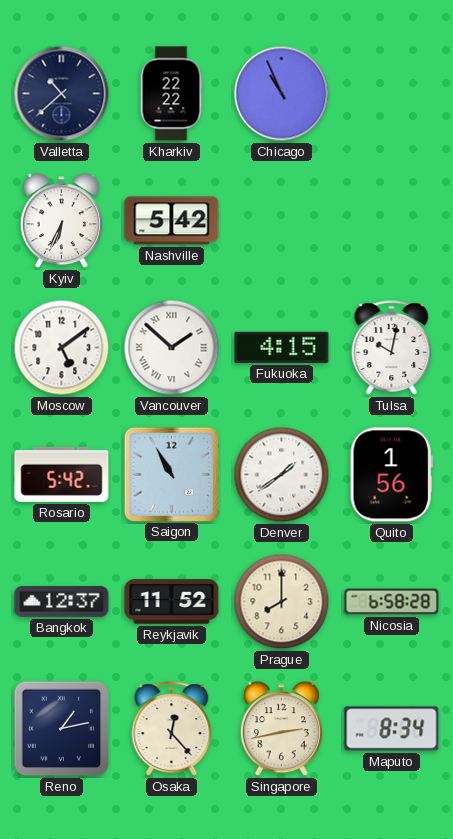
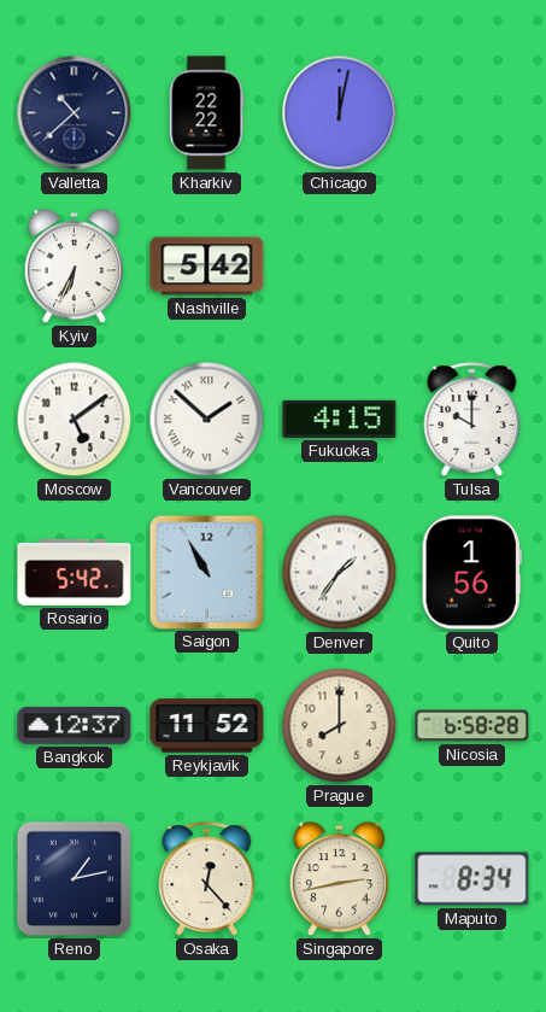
Chicago: 10:56 -> 12:02 (340, 113)
Tulsa: 10:02 -> 10:00 (472, 420)
Denver: 1:39 -> 1:36 (340, 573)
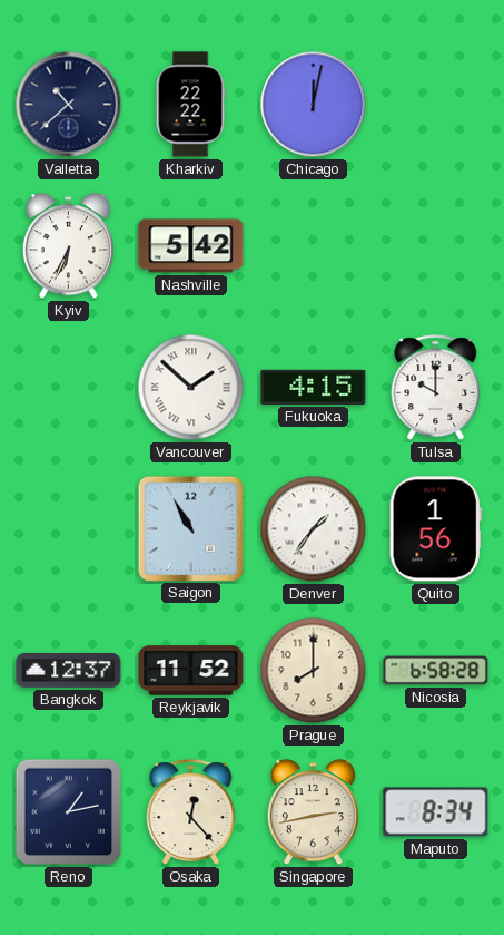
Moscow: 5:09 -> none (75, 420)
Rosario: 5:42 -> none (75, 572)
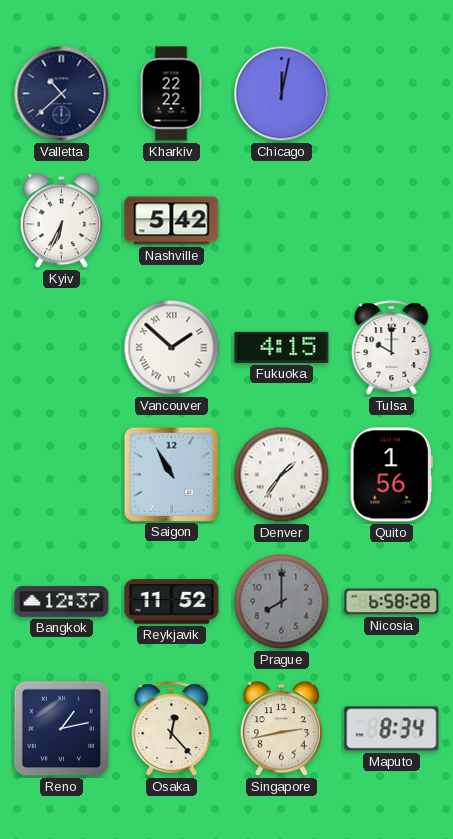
Prague dial: cream -> grey (282, 602)
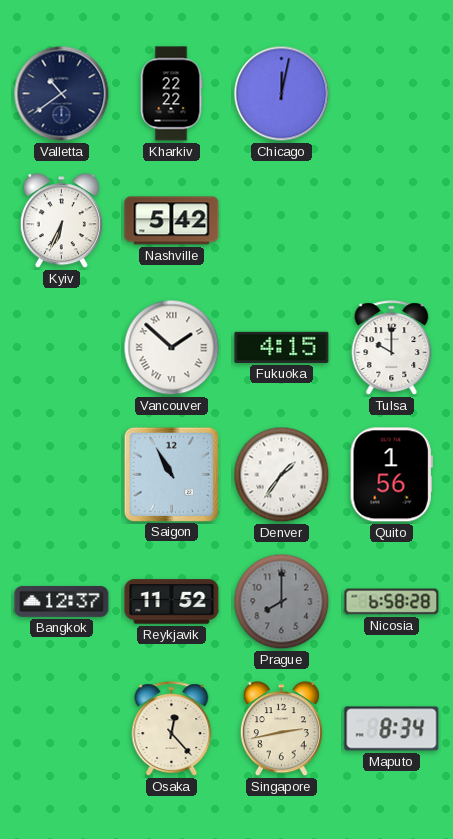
Valletta: 10:38 -> 10:39 (62, 94)
Reno: 1:13 -> none (62, 729)
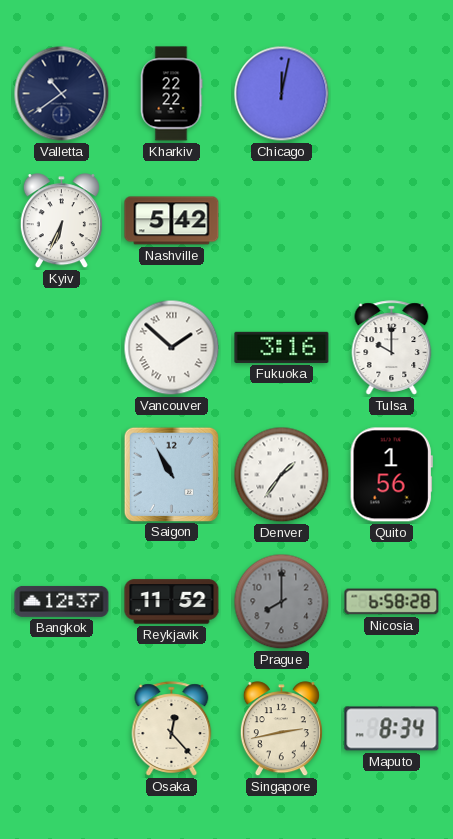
Fukuoka: 4:15 -> 3:16 (282, 347)
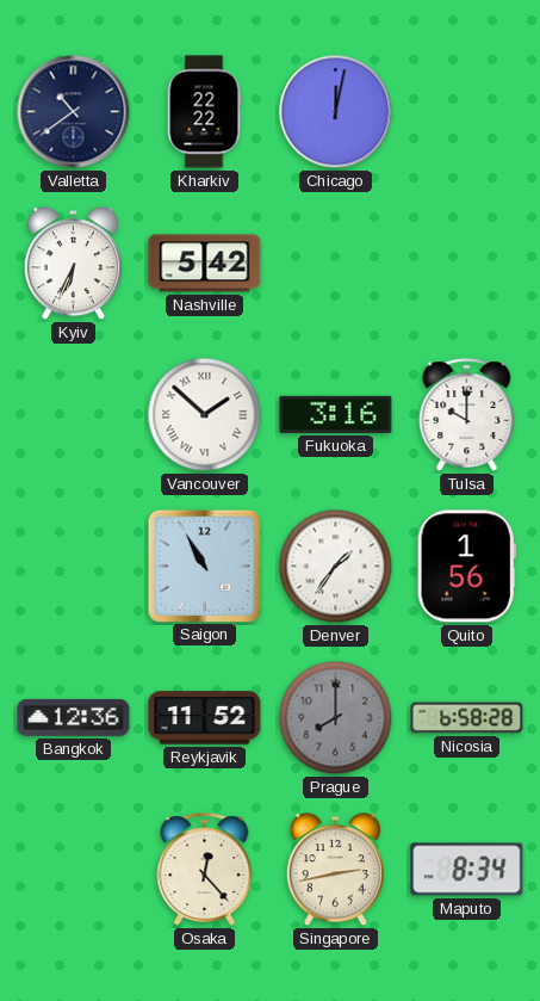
Bangkok: 12:37 -> 12:36 (74, 717)
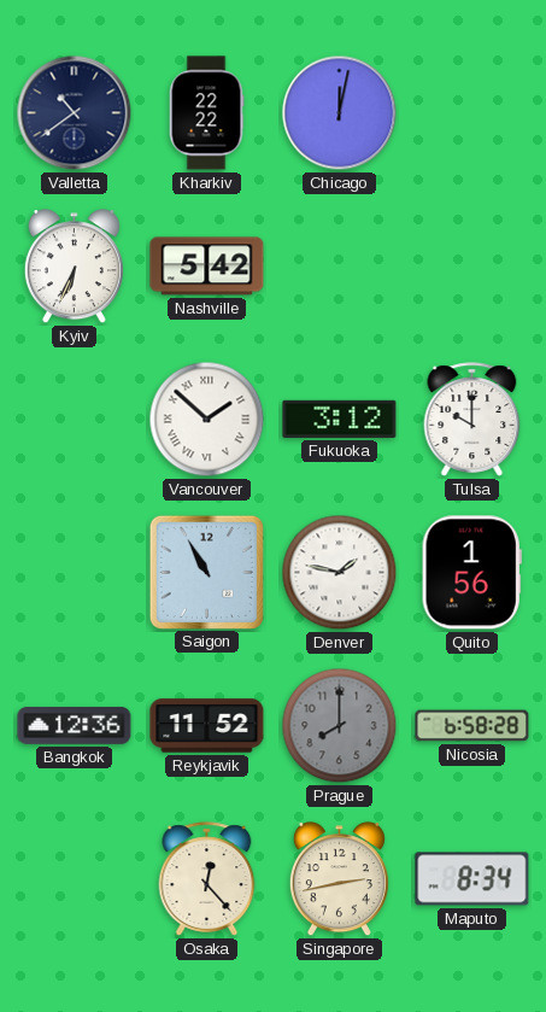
Fukuoka: 3:16 -> 3:12 (340, 419)
Denver: 1:36 -> 1:47 (340, 573)
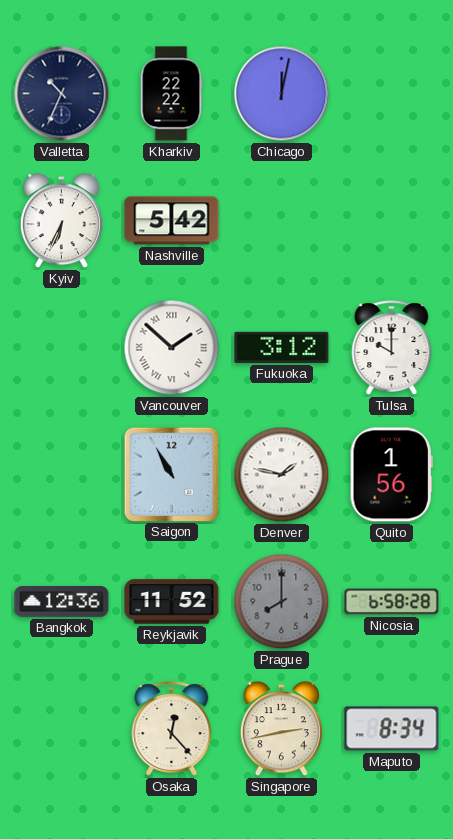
Valletta: 10:39 -> 10:34 (62, 94)
